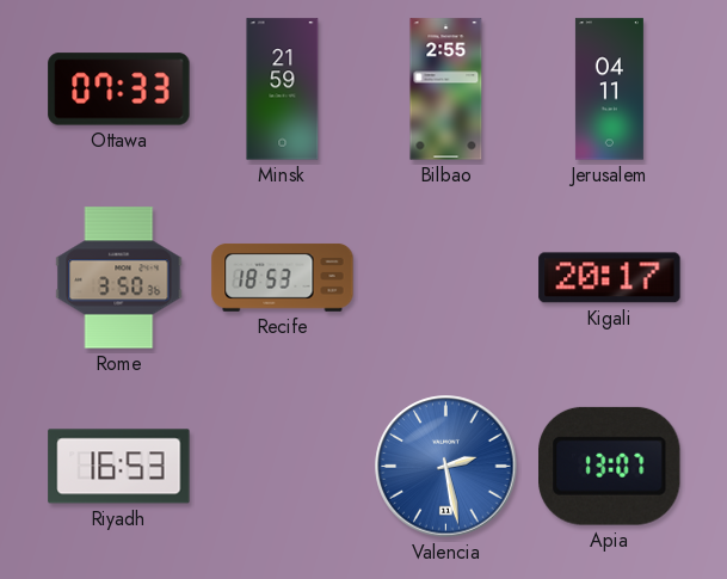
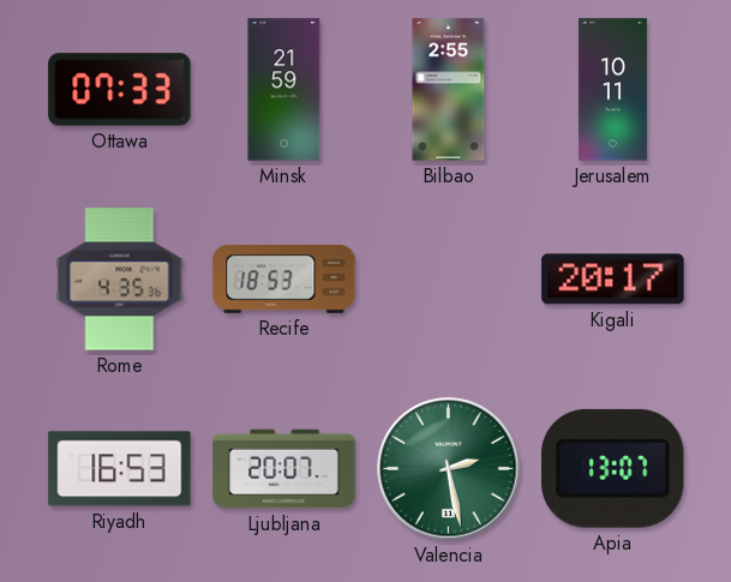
Jerusalem: 04:11 -> 10:11 (612, 90)
Rome: 3:50 -> 4:35 (120, 280)
Ljubljana: none -> 20:07 (284, 469)
Valencia dial: blue -> green (449, 469)
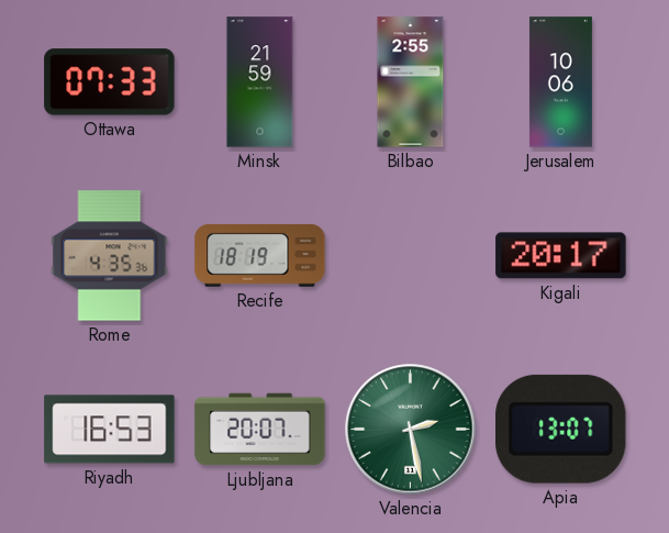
Jerusalem: 10:11 -> 10:06 (560, 82)
Recife: 18:53 -> 18:19 (260, 255)
